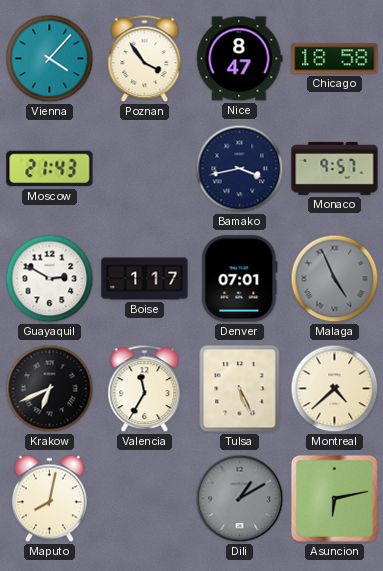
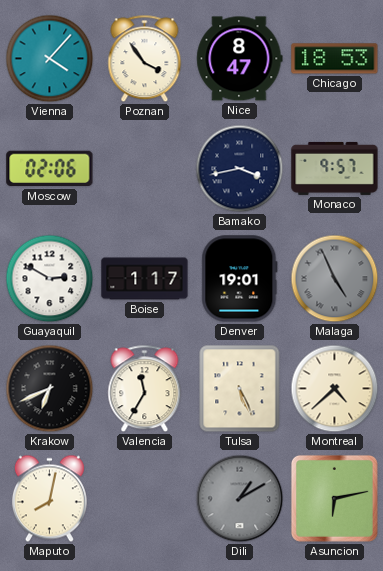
Chicago: 18:58 -> 18:53 (335, 59)
Moscow: 21:43 -> 02:06 (50, 169)
Denver: 07:01 -> 19:01 (240, 279)
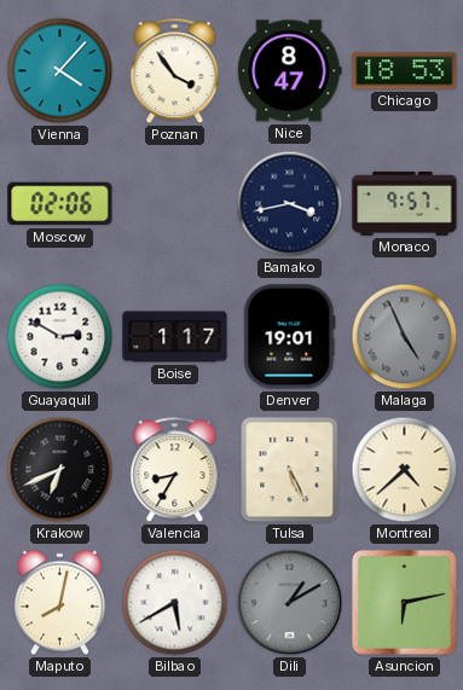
Valencia: 11:35 -> 8:35 (175, 470)
Bilbao: none -> 5:40 (175, 603)
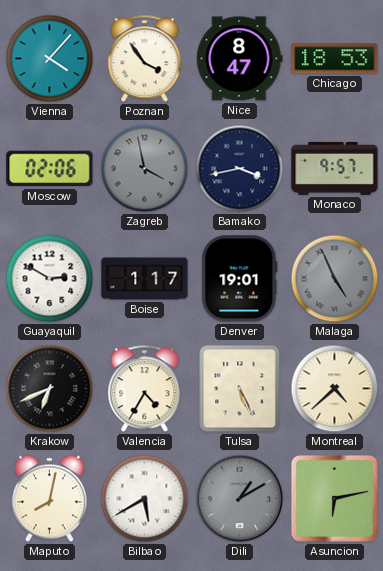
Zagreb: none -> 3:58 (145, 169)
Valencia: 8:35 -> 4:35 (145, 389)
